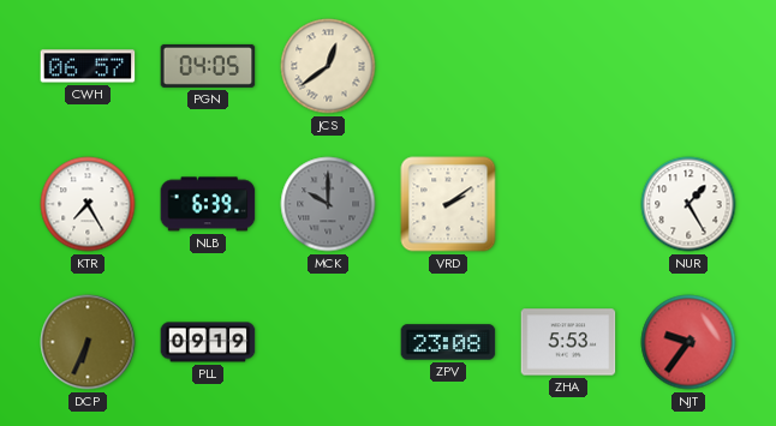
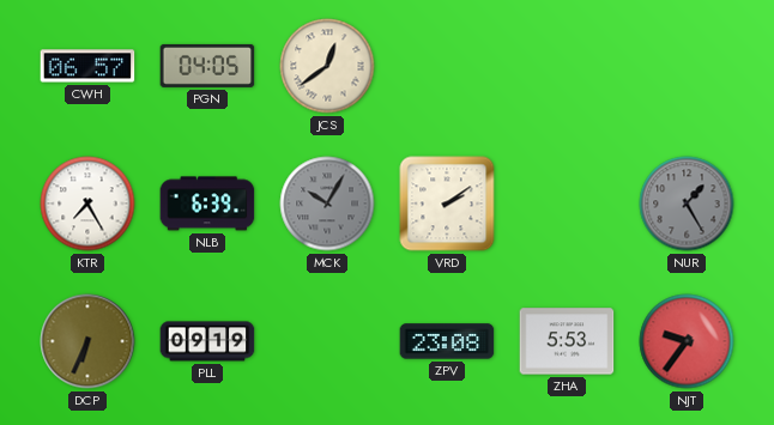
MCK: 10:00 -> 10:05 (327, 204)
NUR dial: white -> grey (687, 204)
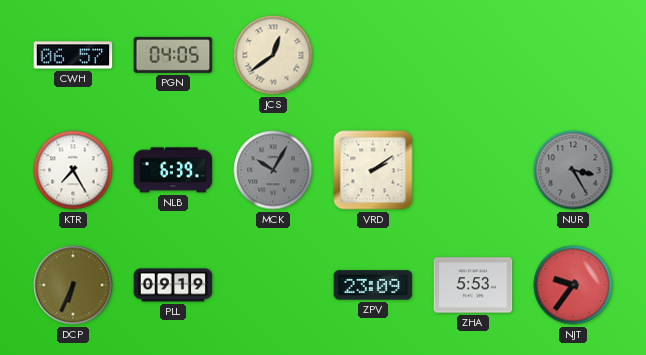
NUR: 1:25 -> 3:25 (573, 170)
ZPV: 23:08 -> 23:09 (373, 285)
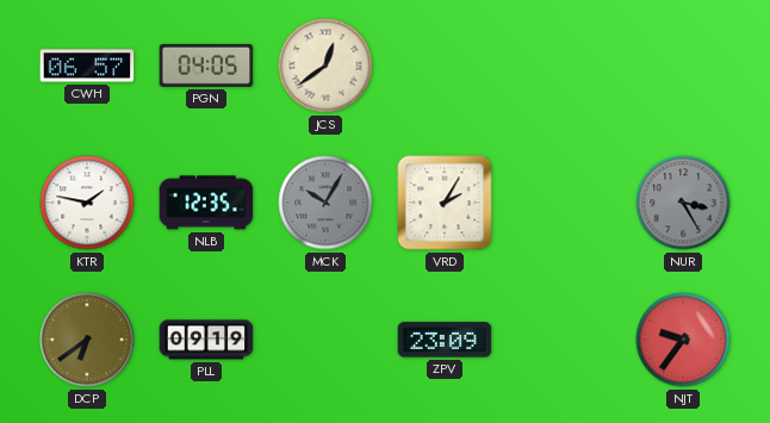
KTR: 7:25 -> 1:47 (87, 203)
NLB: 6:39 -> 12:35 (206, 203)
VRD: 2:09 -> 2:05 (445, 203)
DCP: 6:34 -> 6:39 (87, 340)
ZHA: 5:53 -> none (473, 285)
